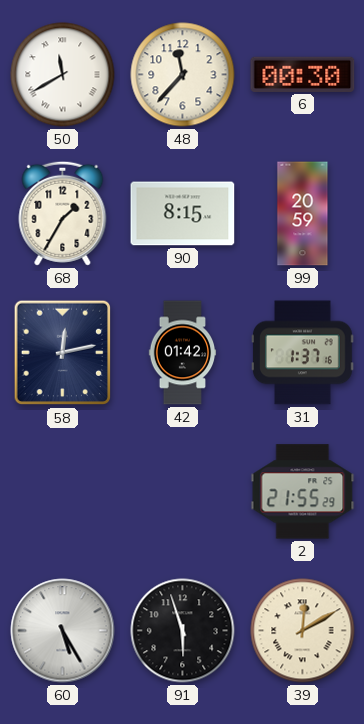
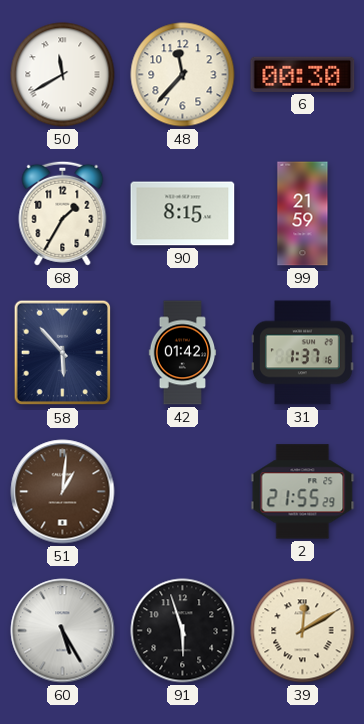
99: 20:59 -> 21:59 (303, 214)
58: 12:13 -> 5:53 (63, 353)
51: none -> 1:01 (63, 492)
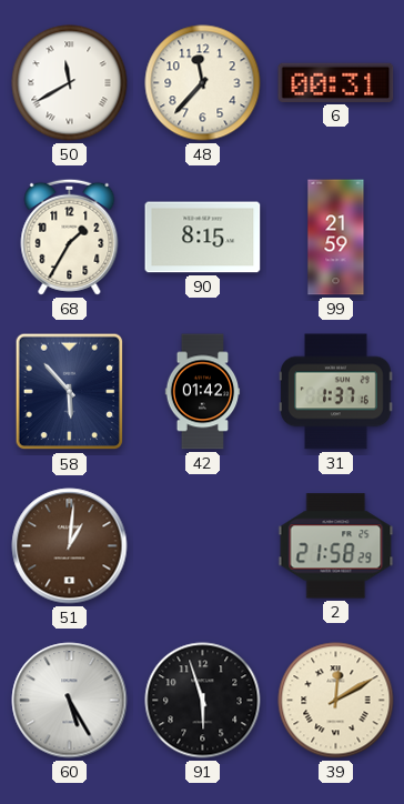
6: 00:30 -> 00:31 (336, 82)
2: 21:55 -> 21:58 (336, 546)
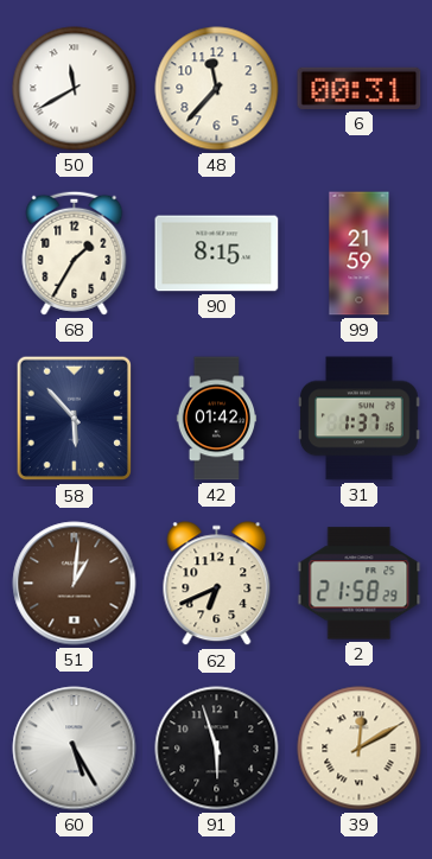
62: none -> 6:41 (217, 584)
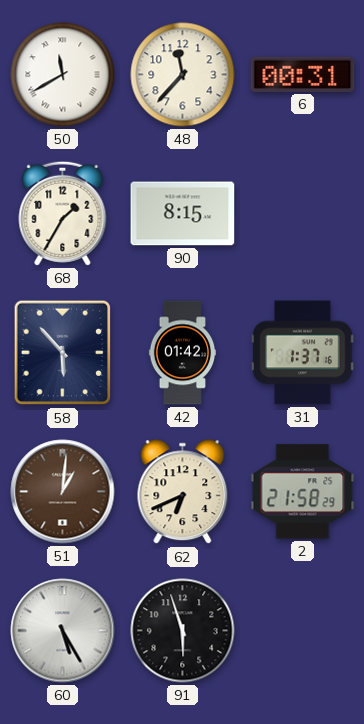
99: 21:59 -> none (360, 254)
39: 12:10 -> none (360, 749)
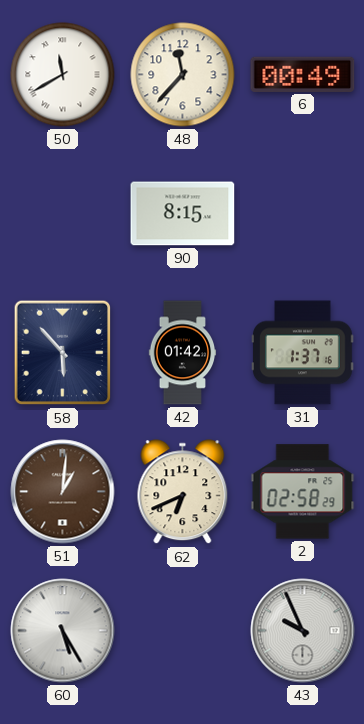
6: 00:31 -> 00:49 (303, 74)
68: 1:35 -> none (63, 213)
2: 21:58 -> 02:58 (303, 492)
91: 5:57 -> none (183, 631)
43: none -> 9:56 (303, 631)
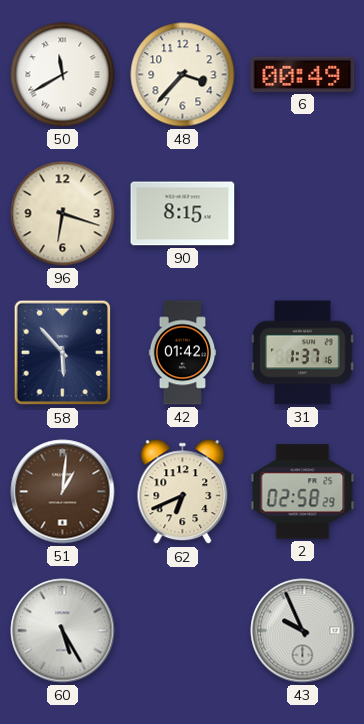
48: 11:37 -> 3:37 (183, 75)
96: none -> 6:18 (63, 214)
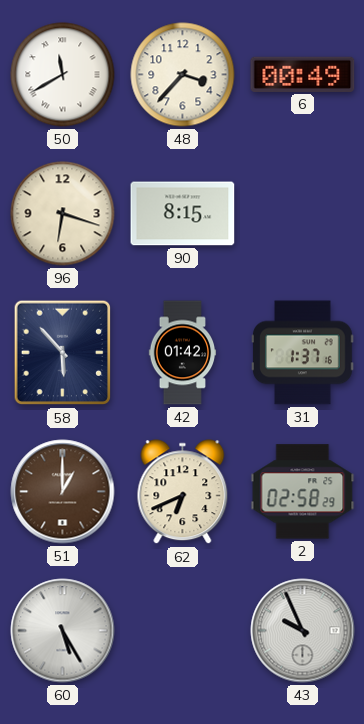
51: 1:01 -> 1:00 (63, 492)
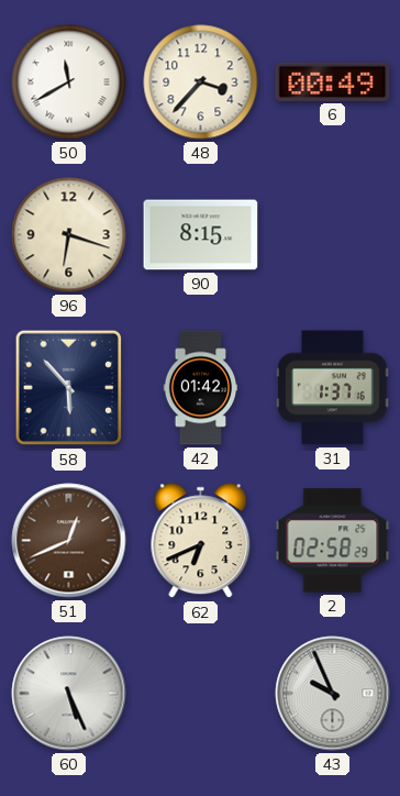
51: 1:00 -> 12:41 (69, 541)
60: 5:25 -> 5:26 (69, 694)
